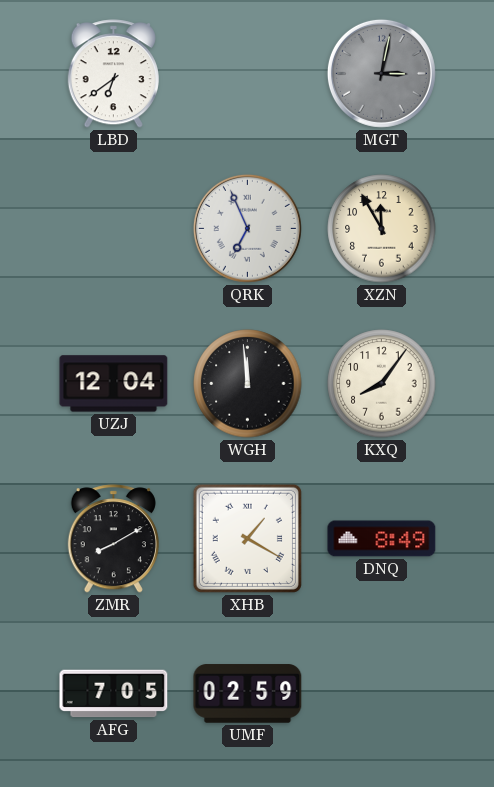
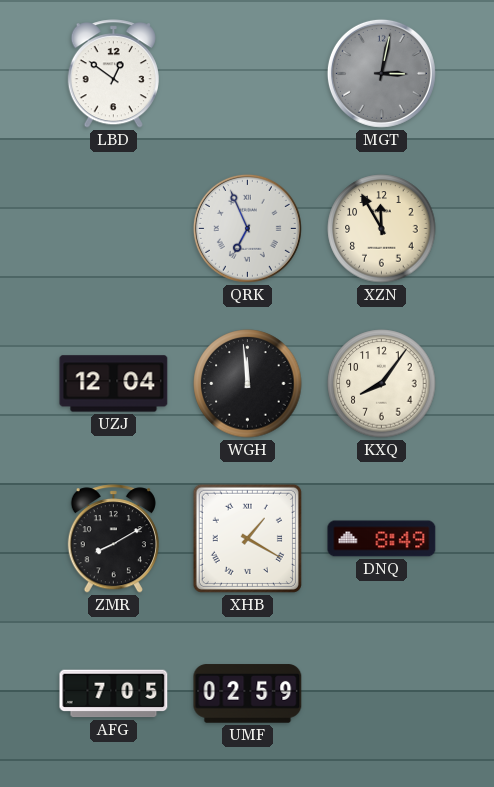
LBD: 6:39 -> 12:51 (113, 74)
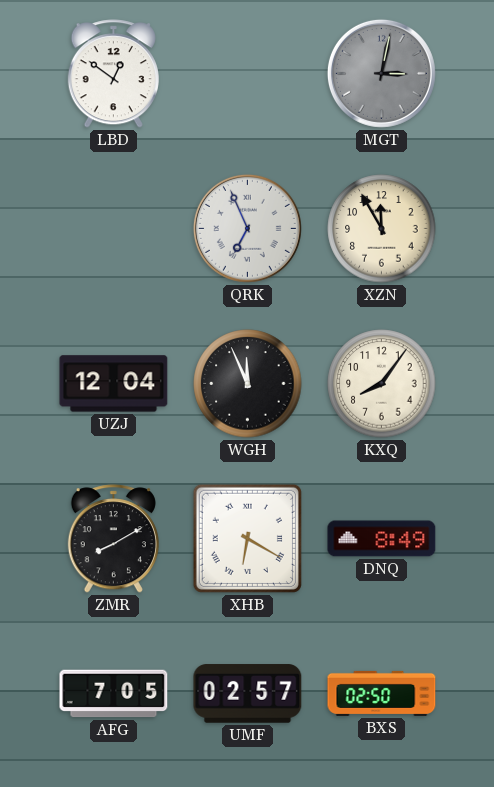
WGH: 11:59 -> 11:56 (248, 384)
XHB: 1:20 -> 6:20 (247, 538)
UMF: 02:59 -> 02:57 (248, 694)
BXS: none -> 02:50 (382, 693)
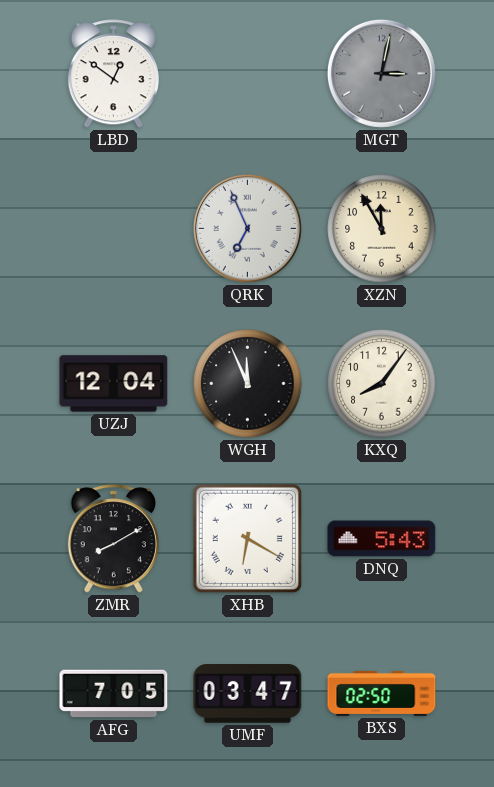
DNQ: 8:49 -> 5:43 (382, 539)
UMF: 02:57 -> 03:47 (248, 694)
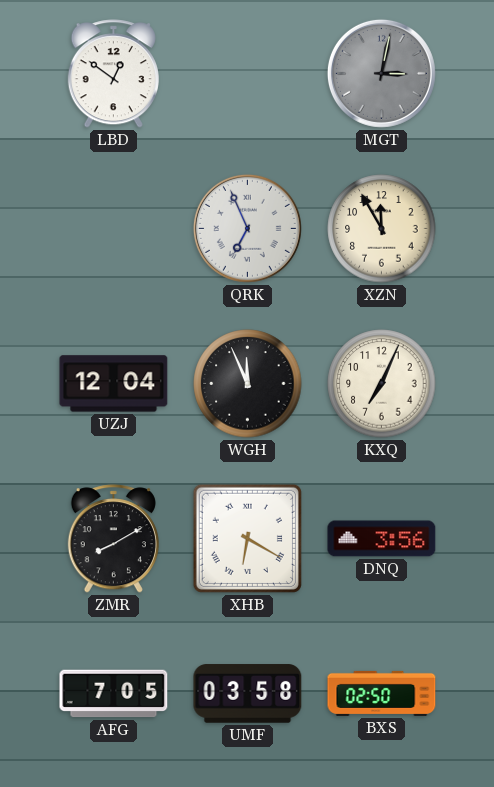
KXQ: 8:06 -> 7:04 (382, 384)
DNQ: 5:43 -> 3:56 (382, 539)
UMF: 03:47 -> 03:58 (248, 694)
